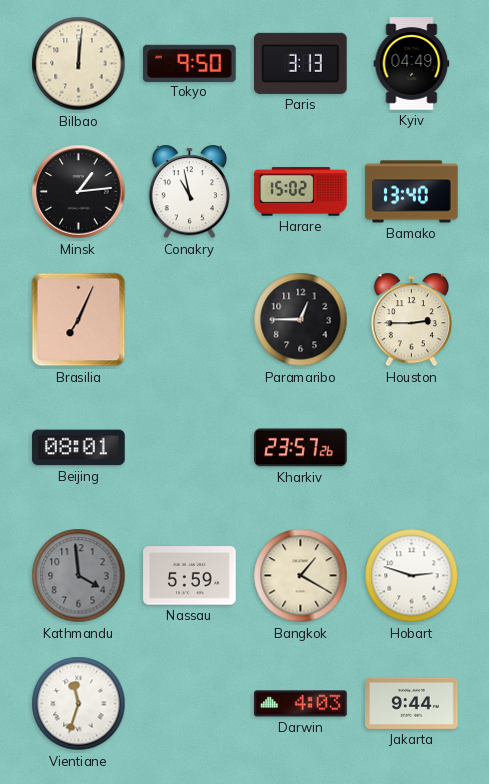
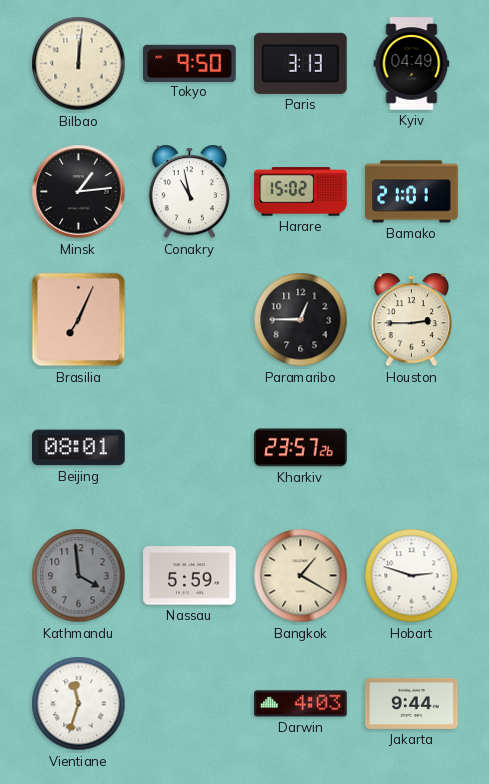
Bamako: 13:40 -> 21:01 (412, 192)
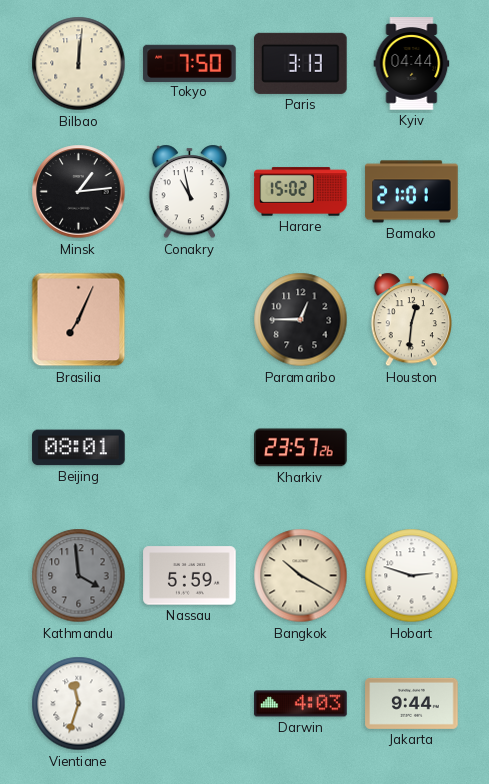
Tokyo: 9:50 -> 7:50 (190, 63)
Kyiv: 04:49 -> 04:44 (412, 64)
Houston: 2:45 -> 12:31 (411, 320)
Bangkok: 1:20 -> 10:20 (301, 576)
